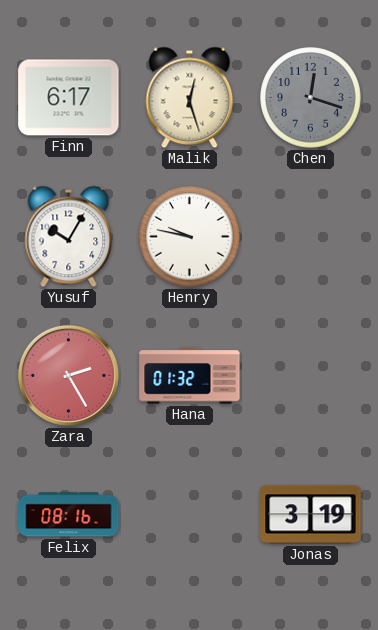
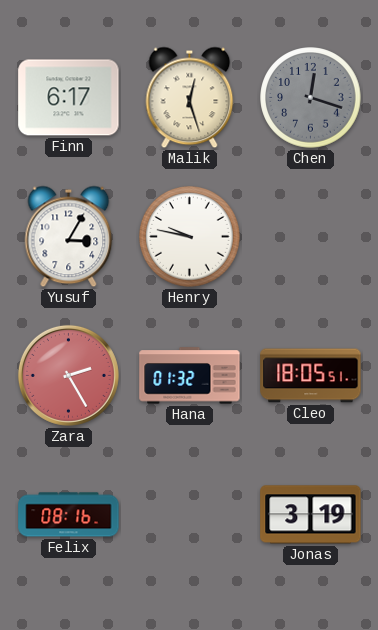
Yusuf: 10:05 -> 3:05 (69, 237)
Cleo: none -> 18:05 (311, 376)
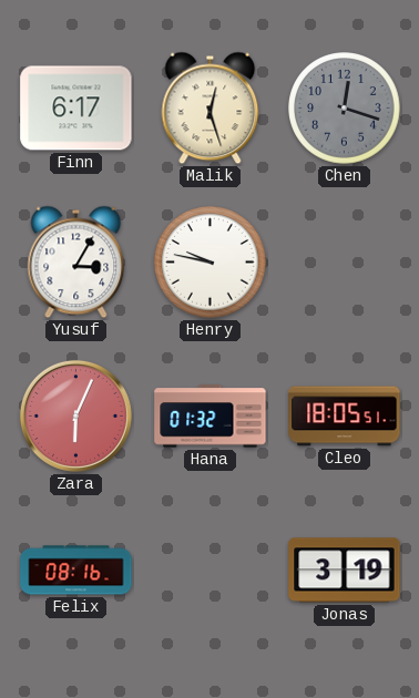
Zara: 2:25 -> 6:04 (75, 415)
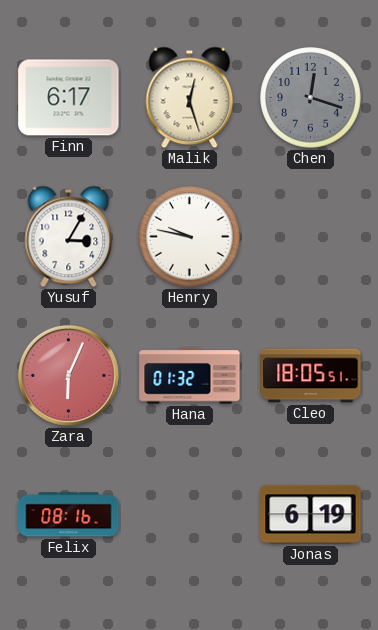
Jonas: 3:19 -> 6:19 (311, 515)
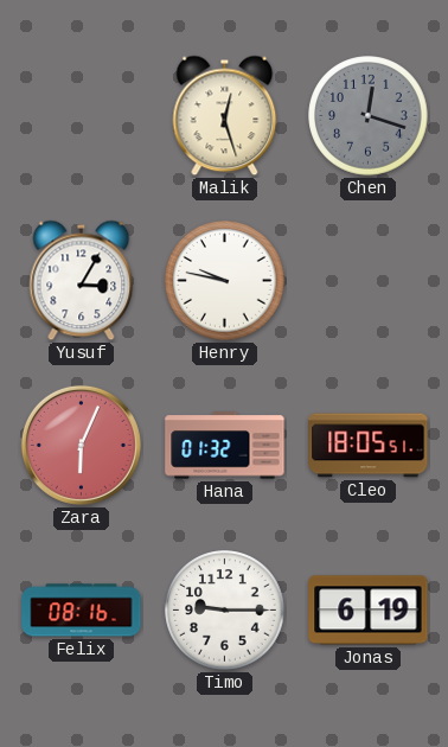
Finn: 6:17 -> none (69, 98)
Timo: none -> 9:15 (225, 611)
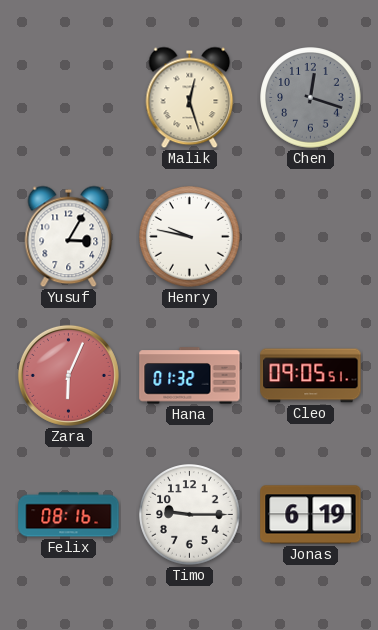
Cleo: 18:05 -> 09:05 (311, 376)
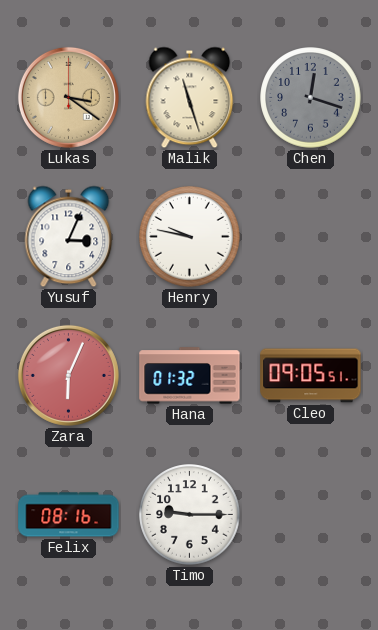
Lukas: none -> 3:21 (68, 97)
Malik: 12:27 -> 11:27 (190, 98)
Yusuf: 3:05 -> 3:04 (69, 237)
Jonas: 6:19 -> none (311, 515)
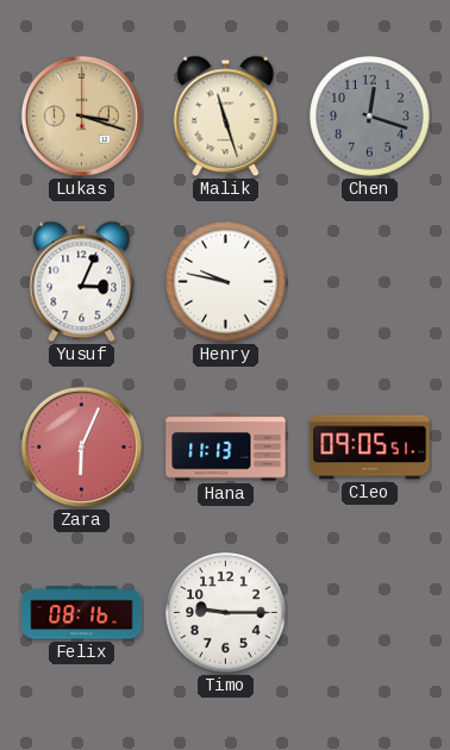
Lukas: 3:21 -> 3:18 (81, 115)
Hana: 01:32 -> 11:13 (226, 448)
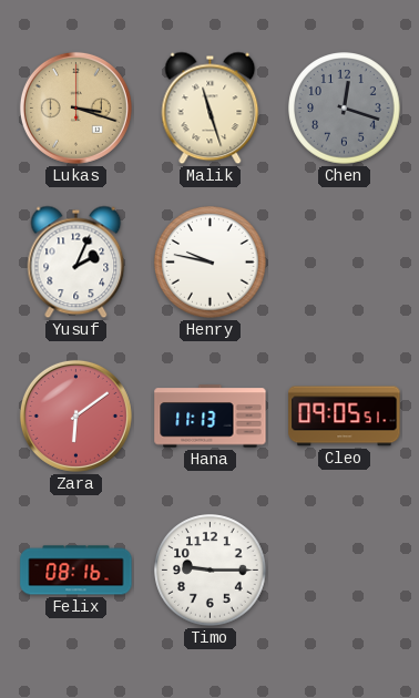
Yusuf: 3:04 -> 2:04 (76, 263)
Zara: 6:04 -> 6:09 (75, 415)
